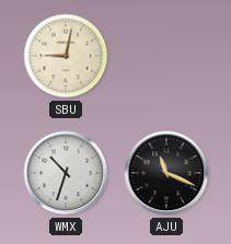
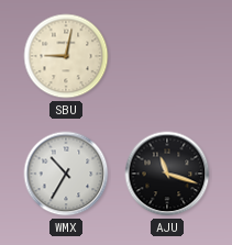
WMX: 10:33 -> 10:35 (66, 174)
AJU: 11:19 -> 11:18 (167, 174)
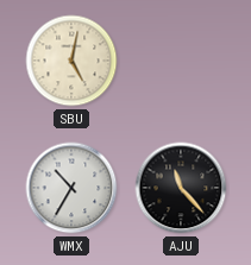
SBU: 9:02 -> 5:02 (71, 61)
AJU: 11:18 -> 11:23 (181, 188)
